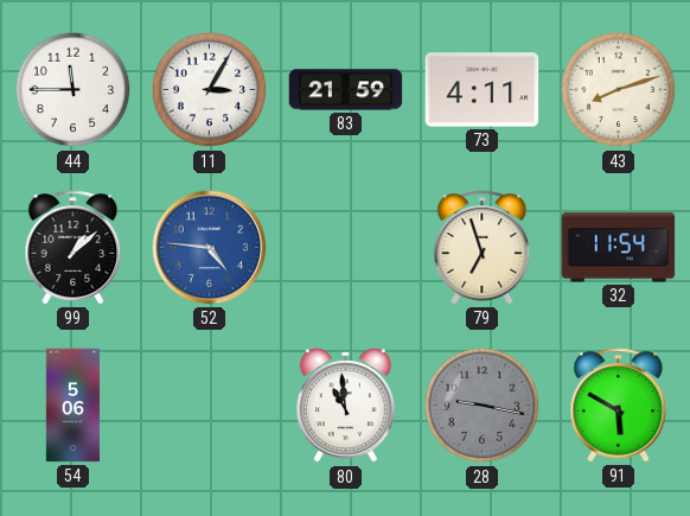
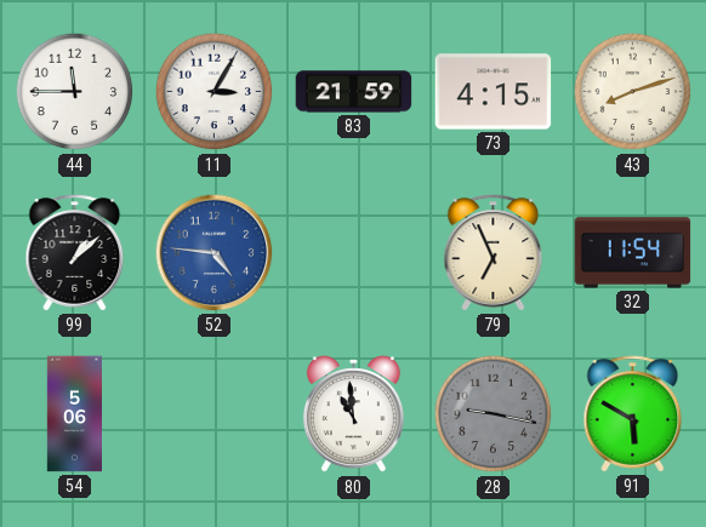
73: 4:11 -> 4:15 (494, 92)
79: 6:57 -> 6:56 (494, 253)
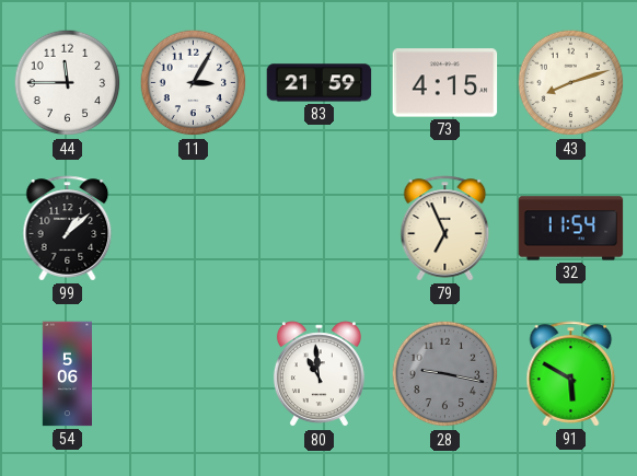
52: 4:46 -> none (215, 253)
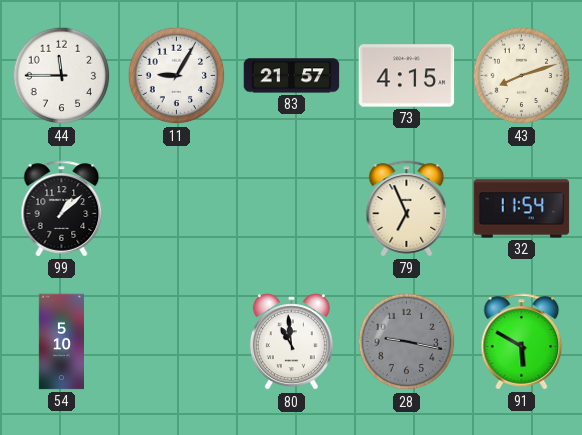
11: 3:05 -> 9:05 (177, 76)
83: 21:59 -> 21:57 (292, 76)
54: 5:06 -> 5:10 (61, 342)
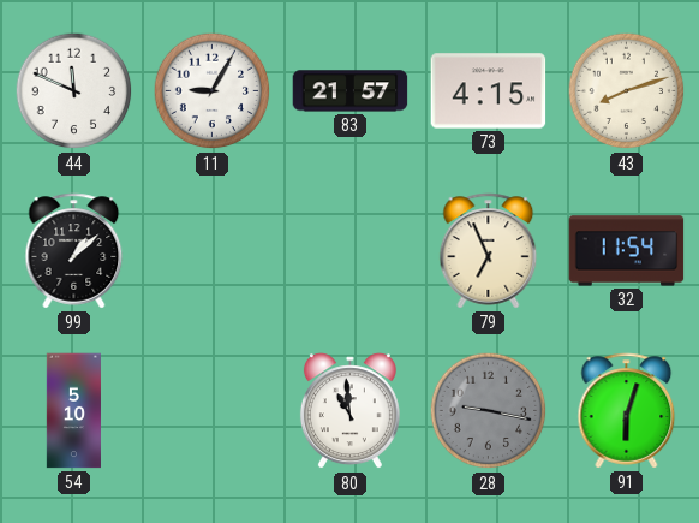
44: 11:45 -> 11:49 (74, 91)
91: 5:50 -> 6:03 (627, 411)
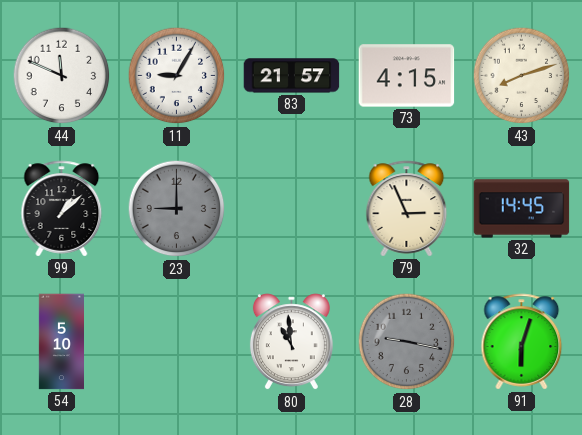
23: none -> 9:00 (177, 209)
79: 6:56 -> 2:56 (407, 209)
32: 11:54 -> 14:45 (522, 209)
